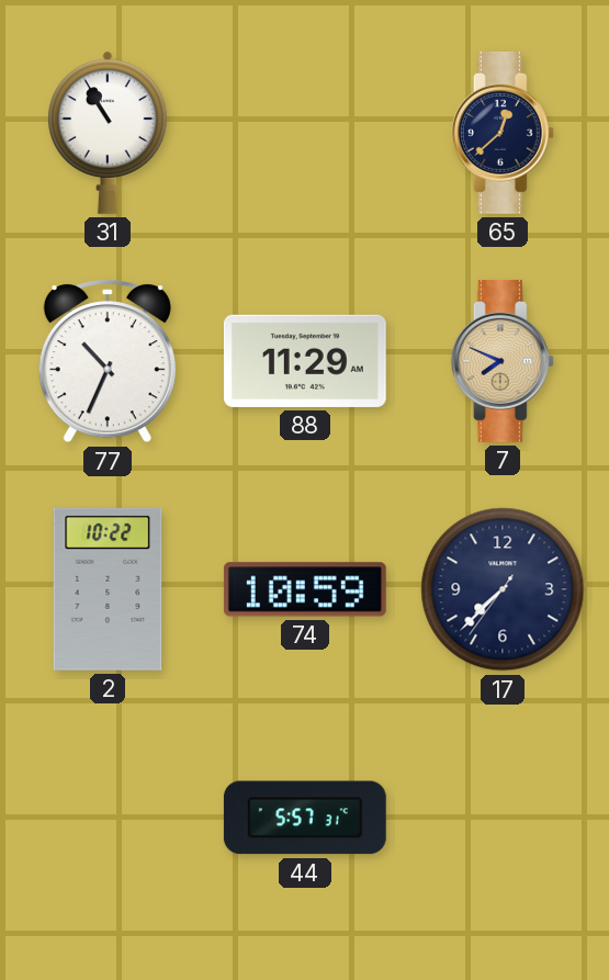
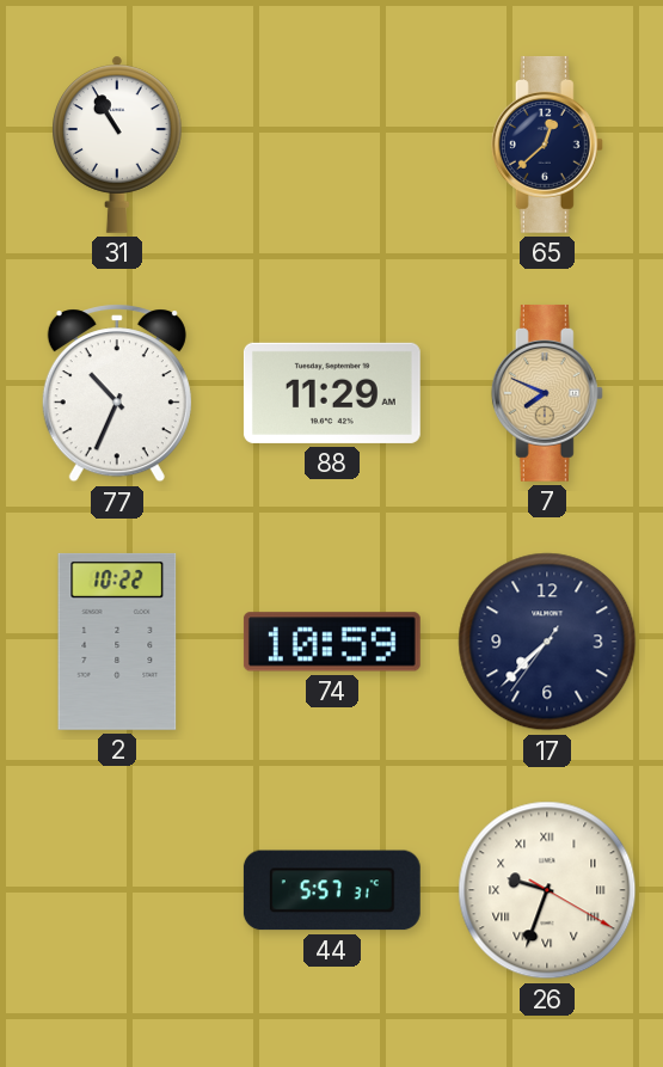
26: none -> 9:33 (547, 890)
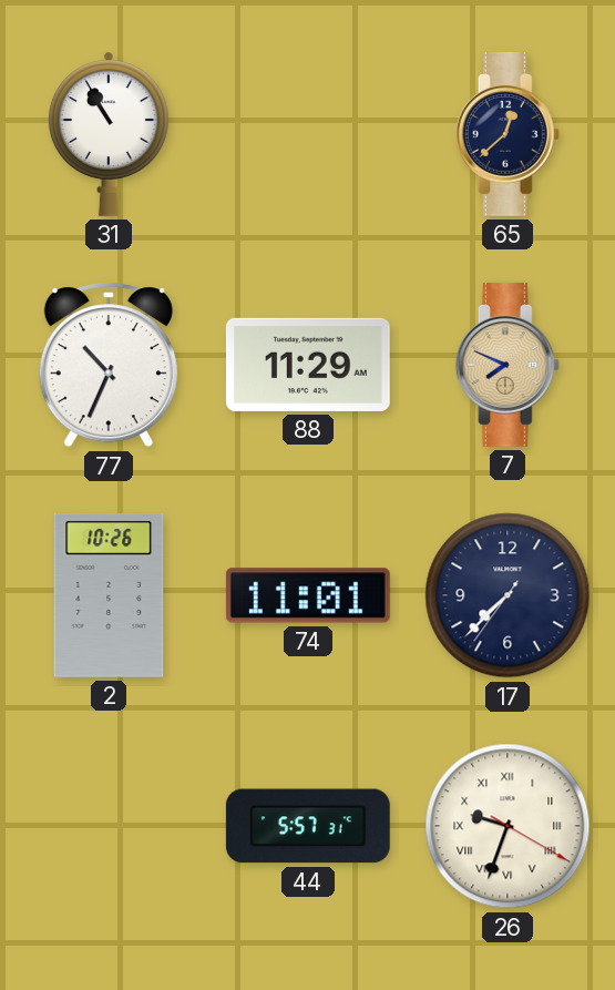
2: 10:22 -> 10:26 (109, 595)
74: 10:59 -> 11:01 (308, 595)
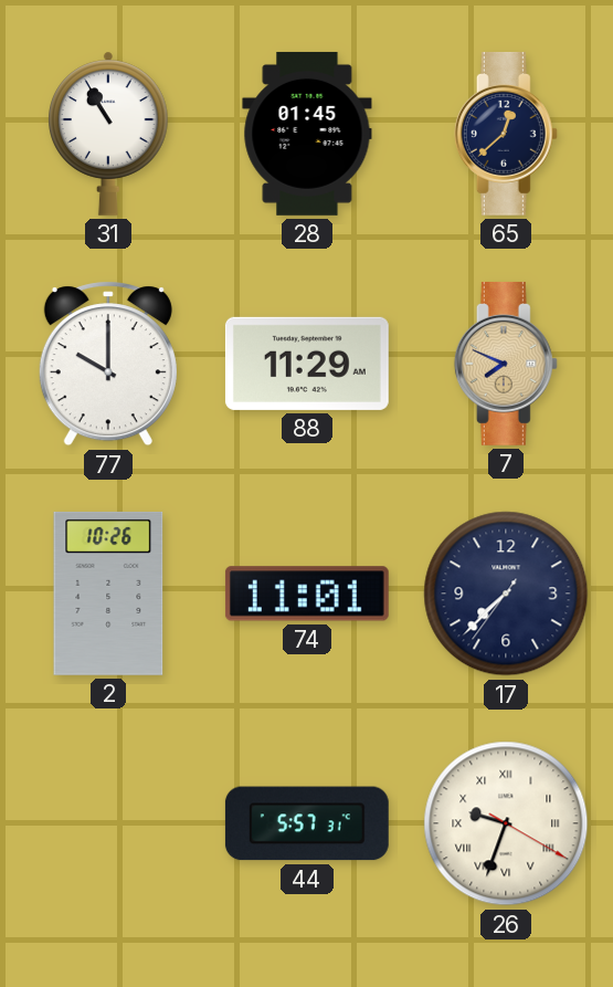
28: none -> 01:45 (307, 134)
77: 10:34 -> 10:00 (108, 364)
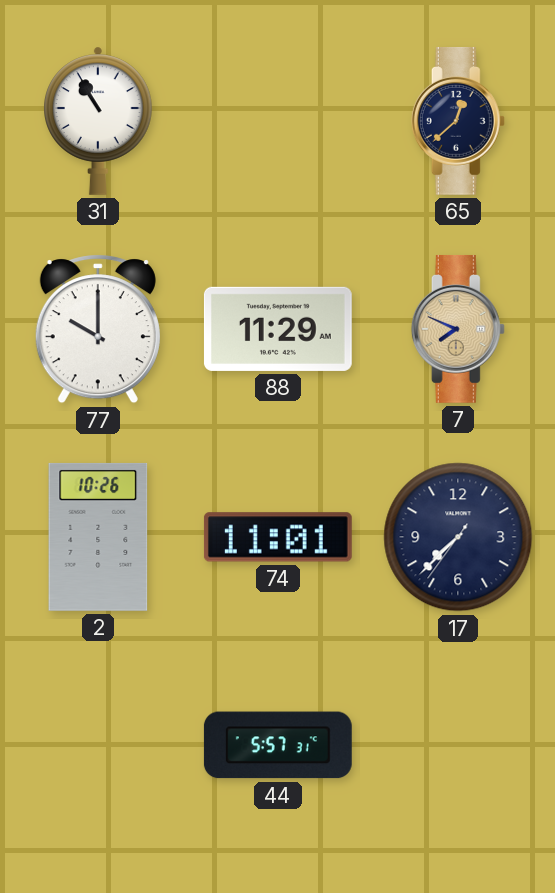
28: 01:45 -> none (307, 134)
26: 9:33 -> none (506, 823)
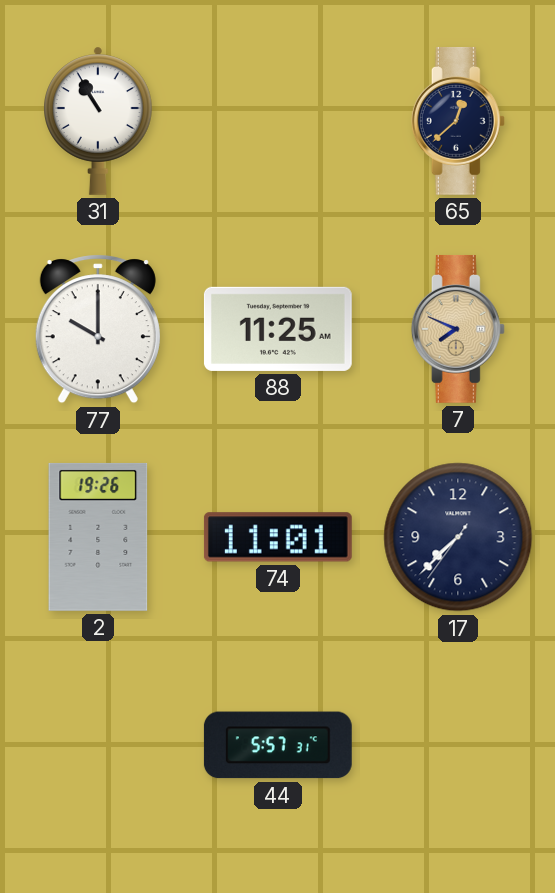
88: 11:29 -> 11:25 (278, 329)
2: 10:26 -> 19:26 (98, 537)
